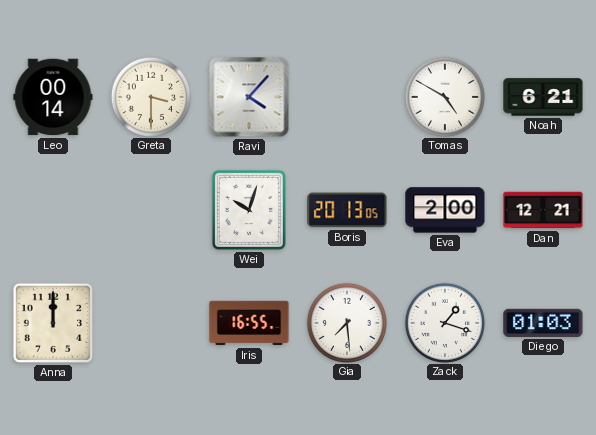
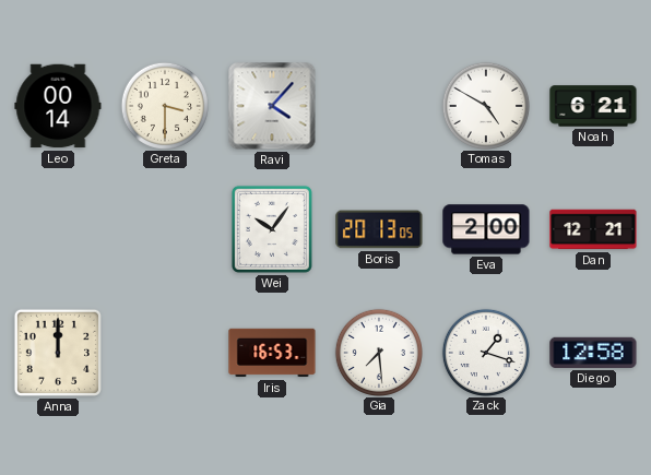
Wei: 10:03 -> 10:06 (272, 229)
Iris: 16:55 -> 16:53 (272, 353)
Diego: 01:03 -> 12:58 (593, 353)
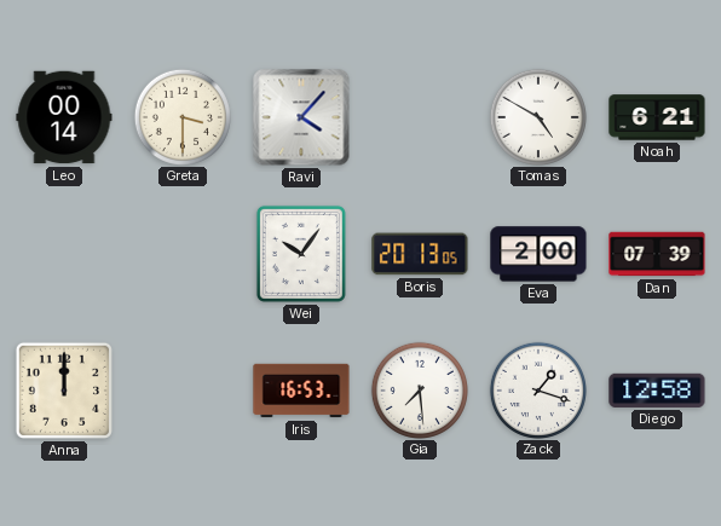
Dan: 12:21 -> 07:39 (657, 254)
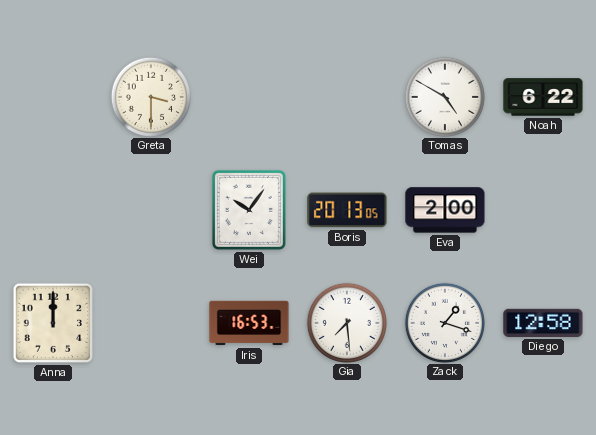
Leo: 00:14 -> none (64, 117)
Ravi: 4:07 -> none (301, 117)
Noah: 6:21 -> 6:22 (543, 97)
Dan: 07:39 -> none (657, 254)
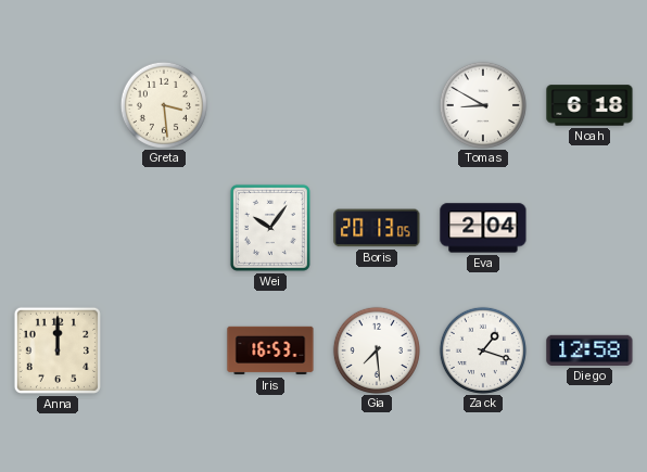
Greta: 3:30 -> 3:29 (163, 104)
Tomas: 4:50 -> 8:50 (482, 104)
Noah: 6:22 -> 6:18 (589, 105)
Eva: 2:00 -> 2:04 (483, 228)
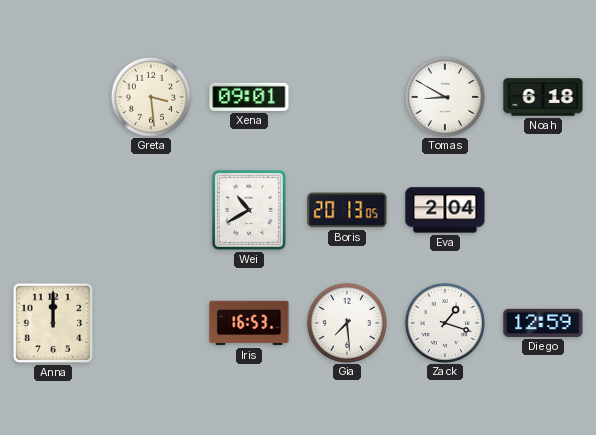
Xena: none -> 09:01 (249, 97)
Wei: 10:06 -> 10:40 (249, 210)
Diego: 12:58 -> 12:59 (543, 323)
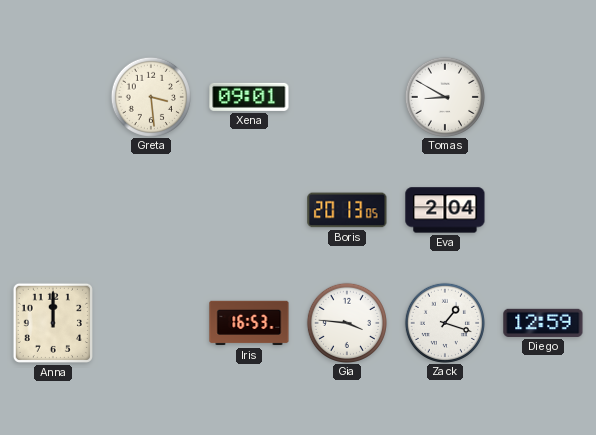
Noah: 6:18 -> none (543, 97)
Wei: 10:40 -> none (249, 210)
Gia: 7:29 -> 3:46 (346, 322)
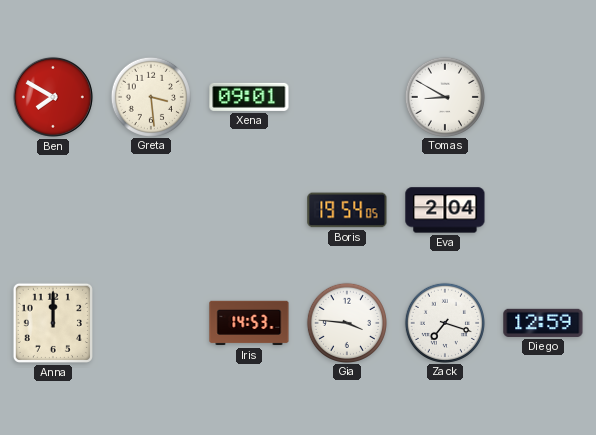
Ben: none -> 7:50 (53, 97)
Boris: 20:13 -> 19:54 (347, 210)
Iris: 16:53 -> 14:53 (249, 323)
Zack: 1:18 -> 7:18 (444, 322)
